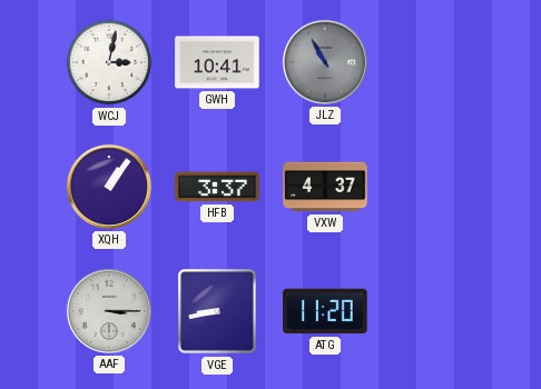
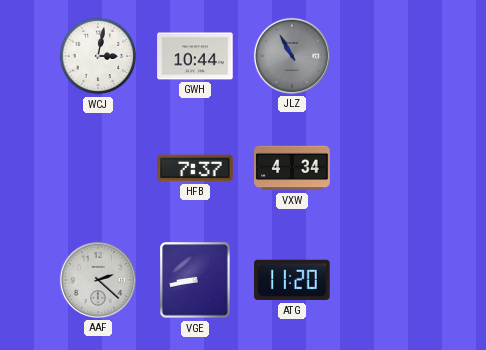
GWH: 10:41 -> 10:44 (195, 56)
XQH: 1:06 -> none (109, 187)
HFB: 3:37 -> 7:37 (195, 168)
VXW: 4:37 -> 4:34 (292, 168)
AAF: 3:15 -> 2:22 (98, 280)
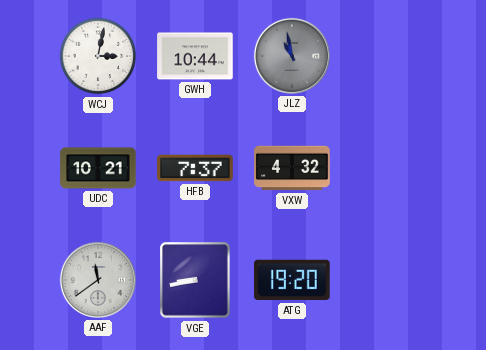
JLZ: 10:55 -> 10:58 (292, 56)
UDC: none -> 10:21 (98, 168)
VXW: 4:34 -> 4:32 (292, 168)
AAF: 2:22 -> 11:39 (98, 280)
ATG: 11:20 -> 19:20 (292, 280)
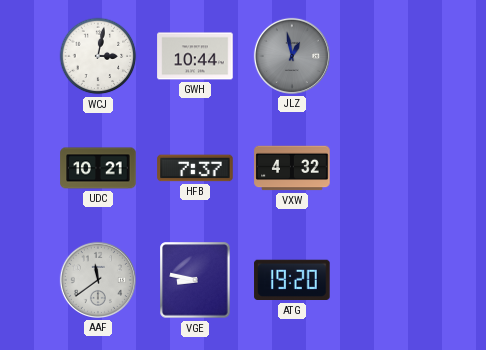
JLZ: 10:58 -> 12:58 (292, 56)
VGE: 8:43 -> 8:47 (195, 280)
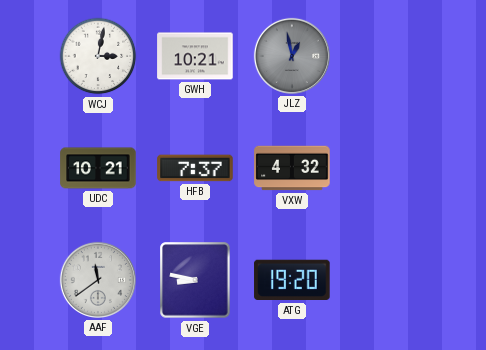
GWH: 10:44 -> 10:21 (195, 56)
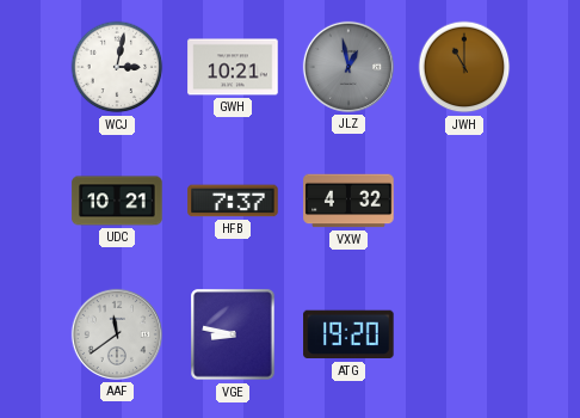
JWH: none -> 11:00 (464, 67)
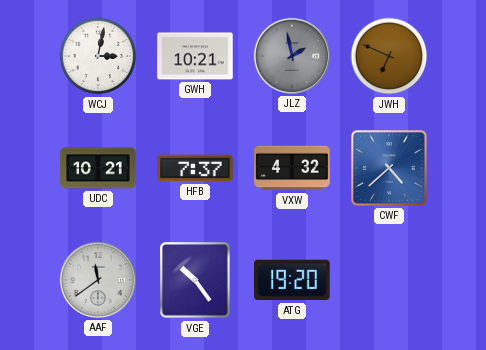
JLZ: 12:58 -> 1:58 (292, 56)
JWH: 11:00 -> 6:49 (389, 56)
CWF: none -> 4:38 (389, 168)
VGE: 8:47 -> 10:24 (195, 280)
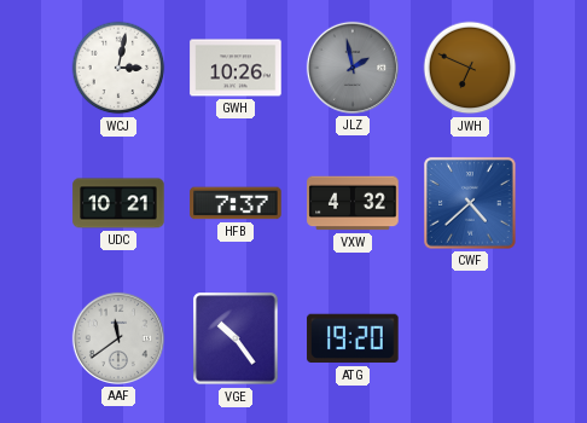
GWH: 10:21 -> 10:26 (236, 68)
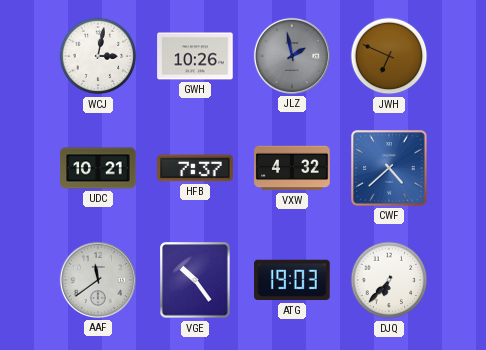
ATG: 19:20 -> 19:03 (292, 280)
DJQ: none -> 6:37 (389, 280)
